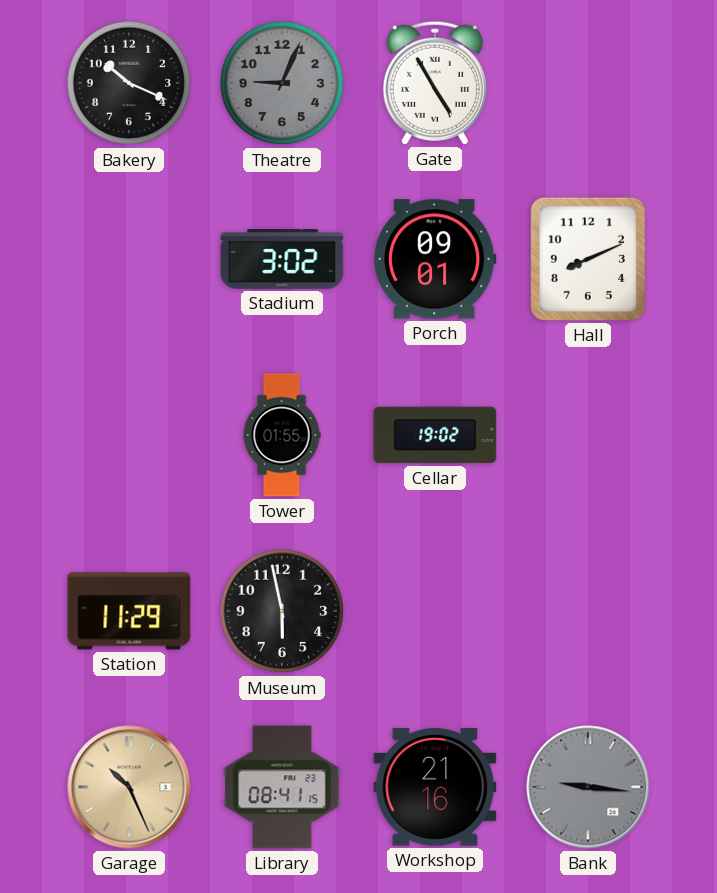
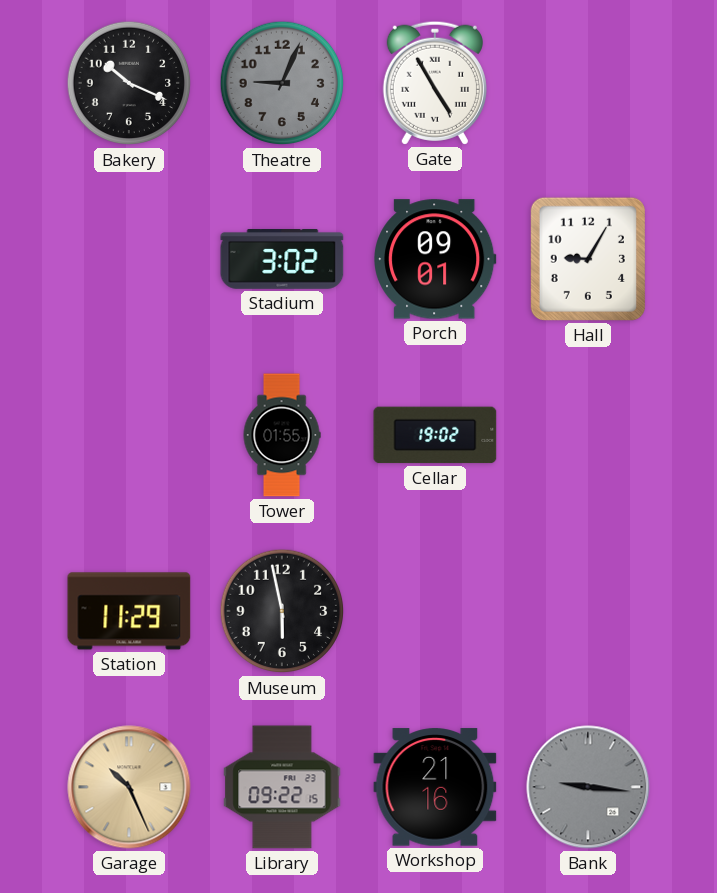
Hall: 8:11 -> 9:05 (588, 259)
Library: 08:41 -> 09:22 (282, 787)
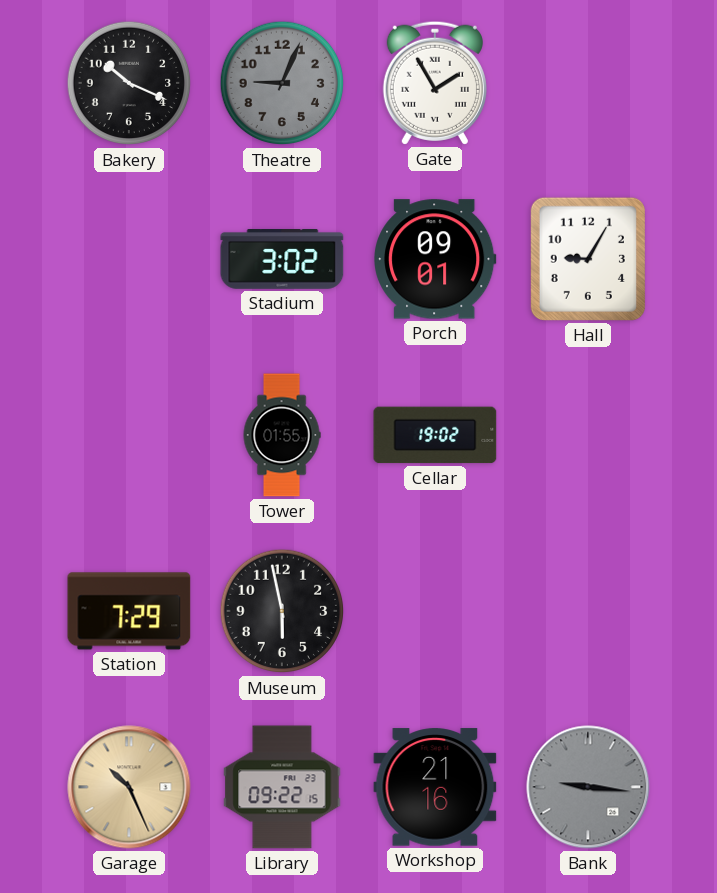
Gate: 4:55 -> 1:55 (435, 83)
Station: 11:29 -> 7:29 (129, 611)
